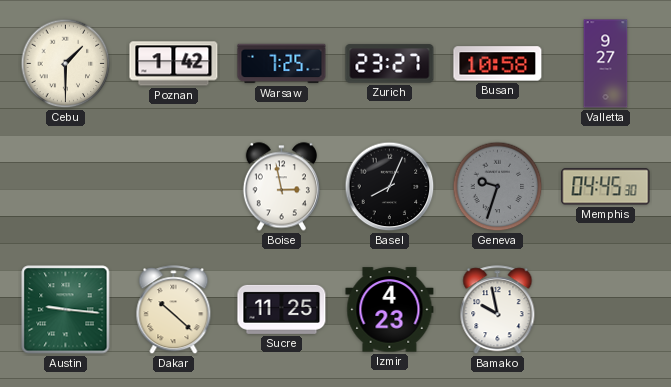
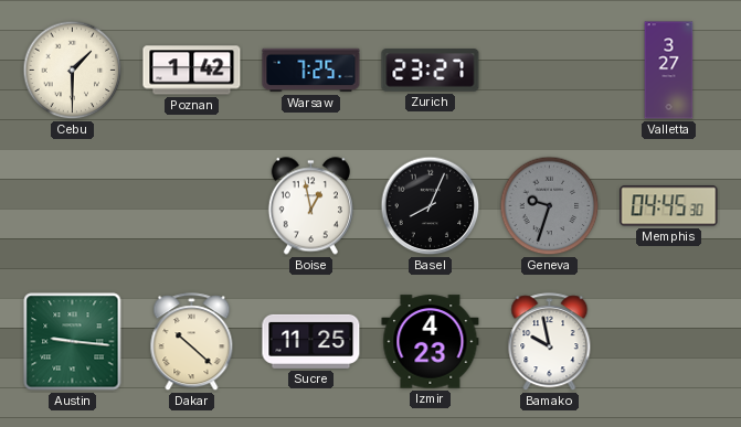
Busan: 10:58 -> none (498, 64)
Valletta: 9:27 -> 3:27 (669, 71)
Boise: 2:58 -> 12:58 (310, 206)
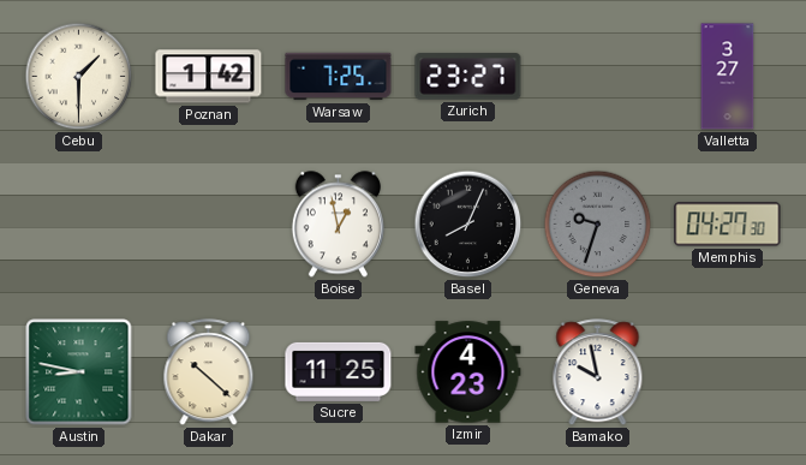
Memphis: 04:45 -> 04:27 (728, 225)
Austin: 9:16 -> 8:47 (79, 372)
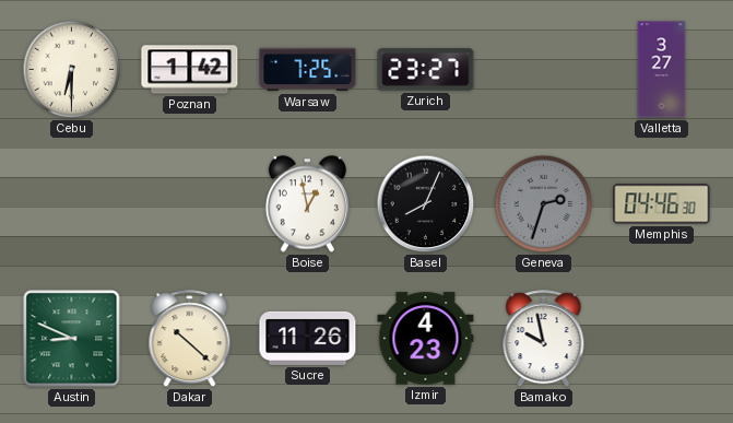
Cebu: 1:30 -> 6:30 (72, 70)
Geneva: 9:33 -> 2:33 (544, 204)
Memphis: 04:27 -> 04:46 (662, 204)
Austin: 8:47 -> 8:49 (72, 339)
Sucre: 11:25 -> 11:26 (308, 338)
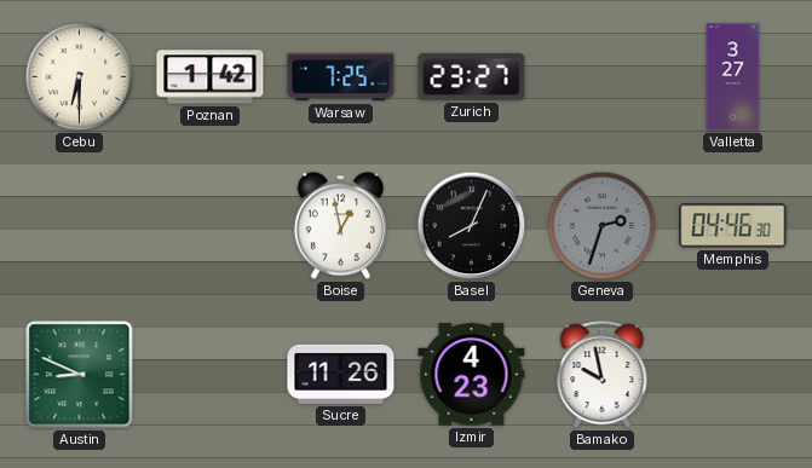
Dakar: 10:22 -> none (190, 339)
